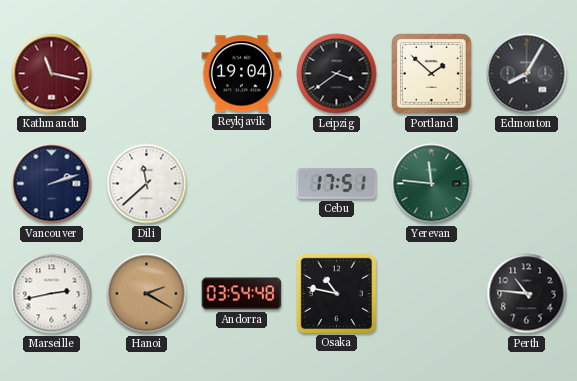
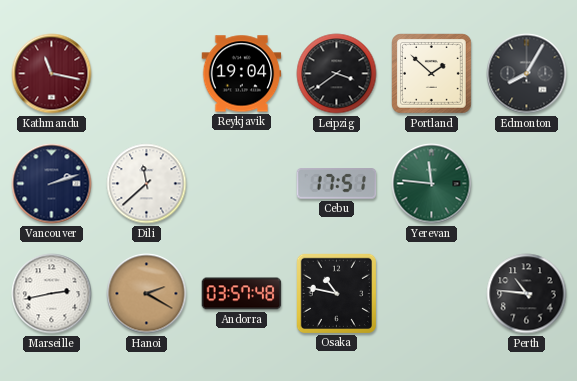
Andorra: 03:54 -> 03:57 (242, 294)
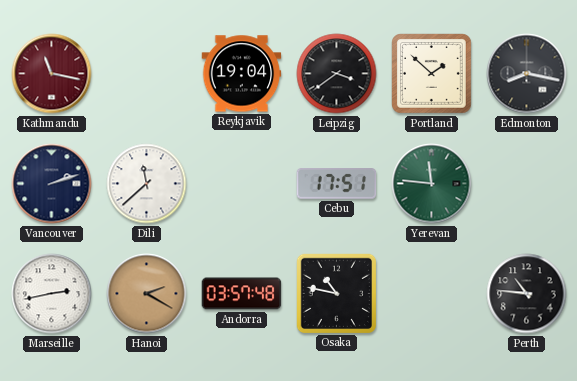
Edmonton: 8:05 -> 8:17 (527, 74)
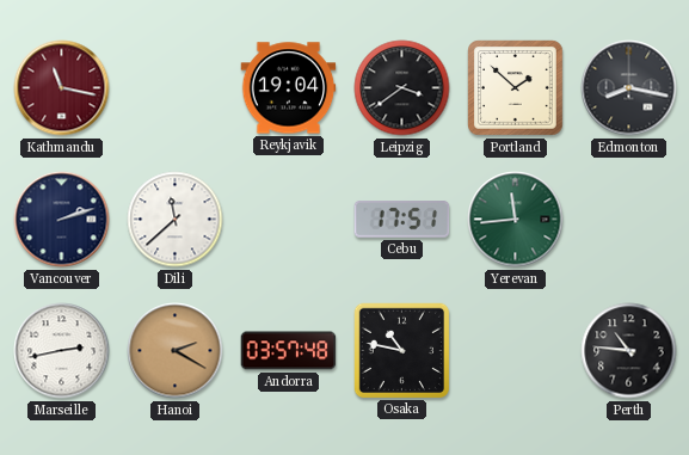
Yerevan: 11:46 -> 11:44 (516, 220)
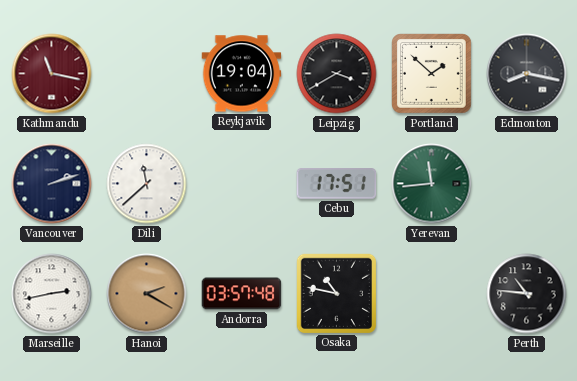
Leipzig: 3:39 -> 3:40 (337, 74)
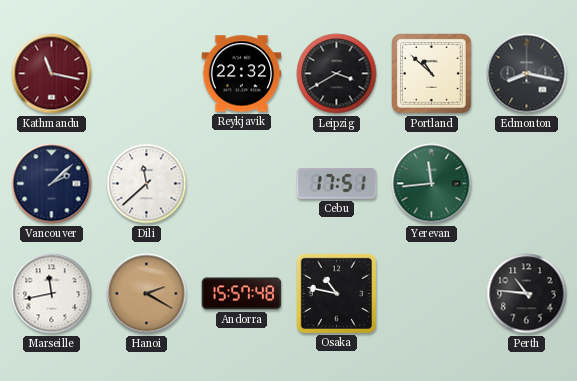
Reykjavik: 19:04 -> 22:32 (242, 74)
Portland: 1:52 -> 10:52 (432, 74)
Vancouver: 2:12 -> 2:08 (52, 184)
Marseille: 2:43 -> 11:43 (52, 294)
Andorra: 03:57 -> 15:57 (242, 294)
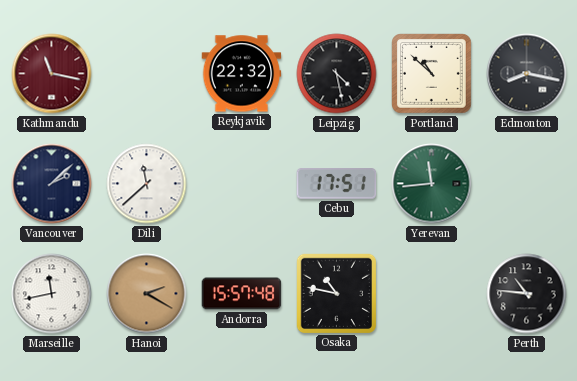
Leipzig: 3:40 -> 4:28 (337, 74)
